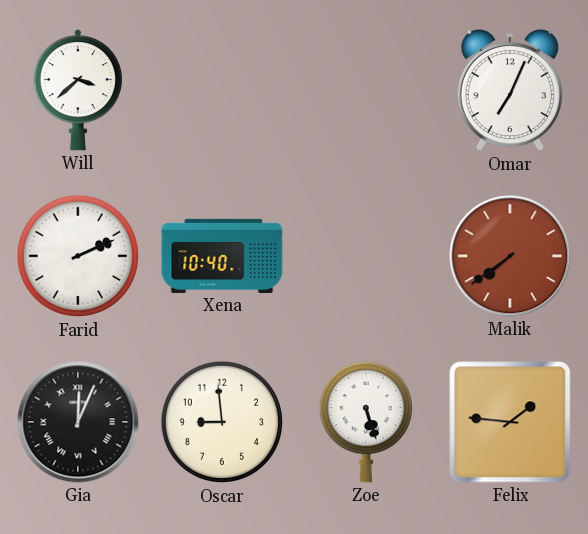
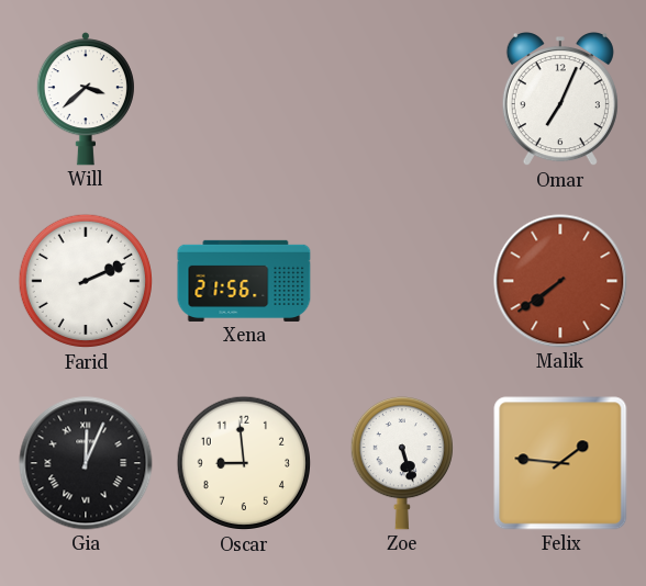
Xena: 10:40 -> 21:56 (244, 281)
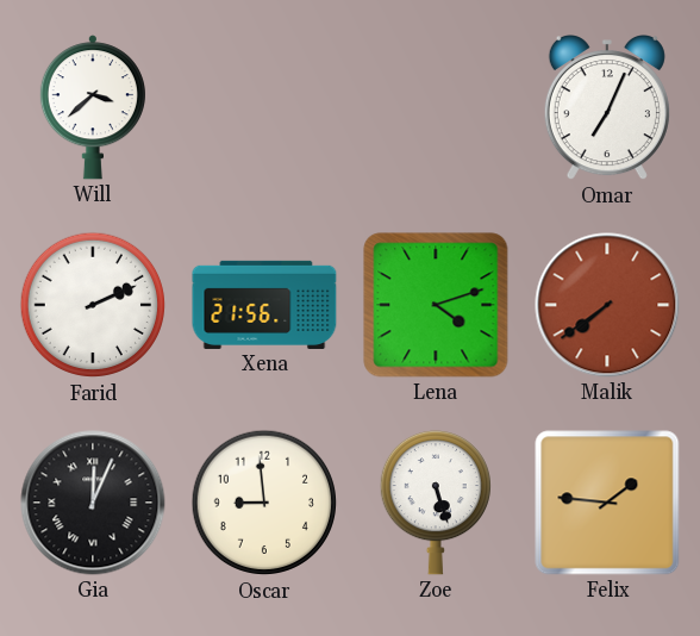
Lena: none -> 4:12 (436, 305)
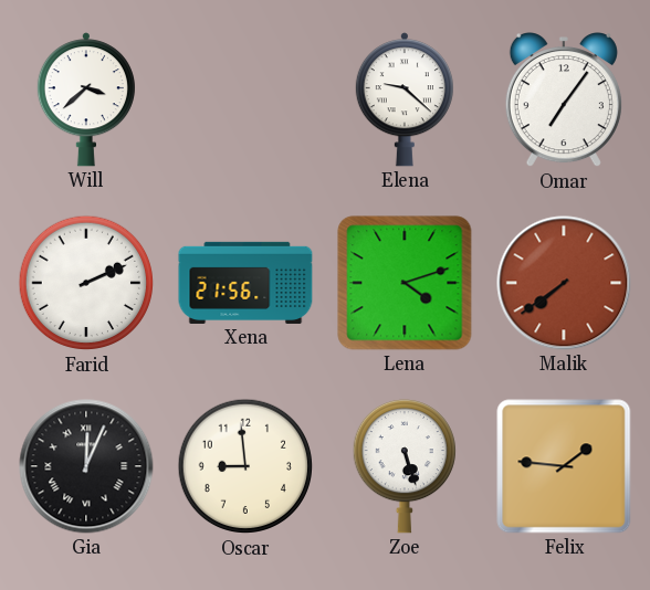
Elena: none -> 9:22 (405, 99)
Omar: 7:04 -> 7:06 (564, 101)
